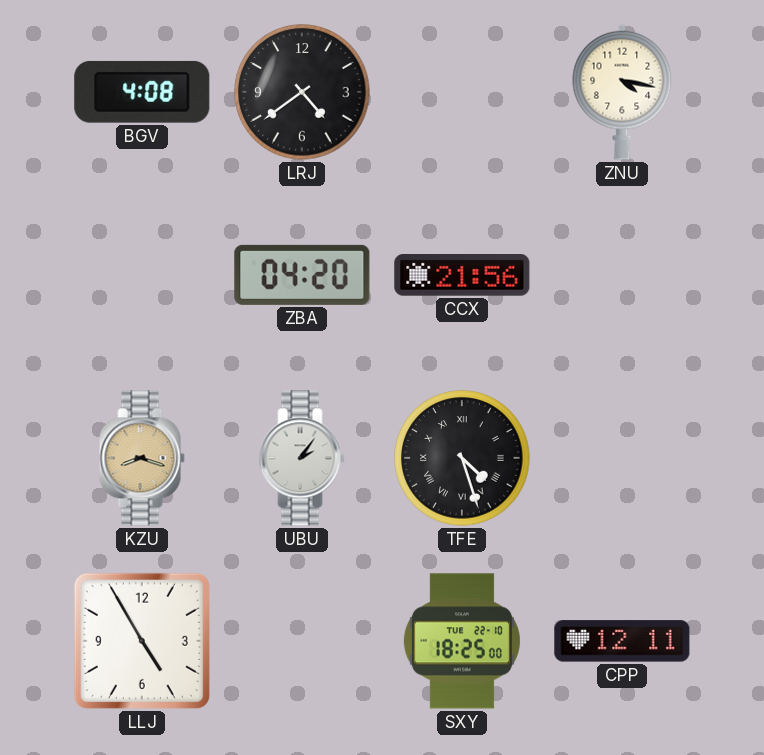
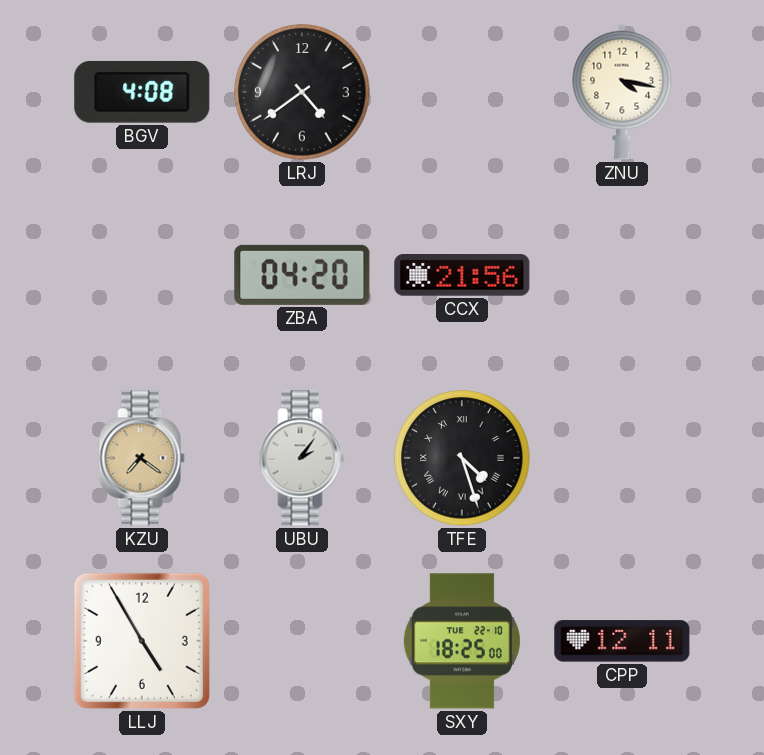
KZU: 8:18 -> 7:21 (142, 458)
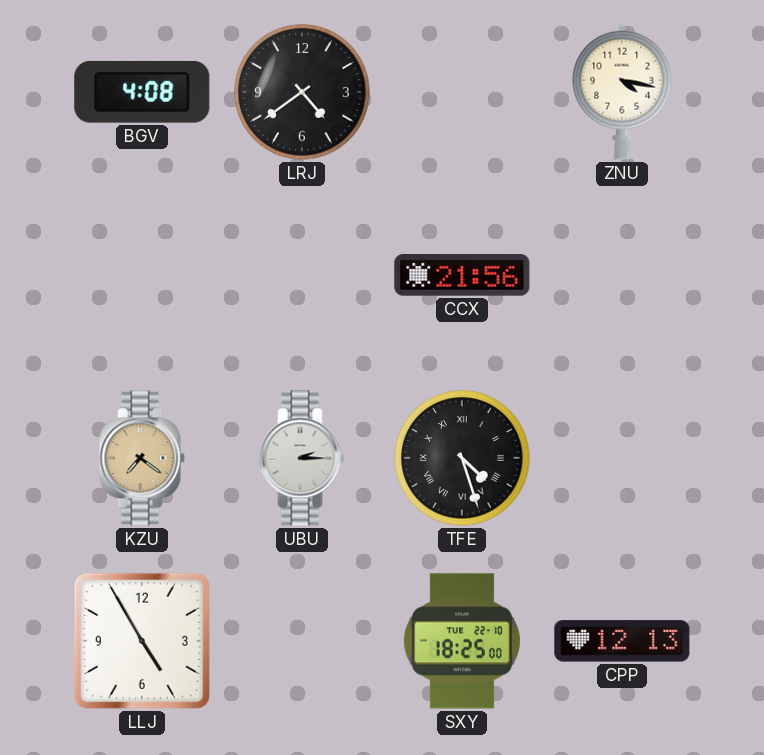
ZBA: 04:20 -> none (302, 275)
UBU: 2:06 -> 2:15 (302, 458)
CPP: 12:11 -> 12:13 (622, 641)
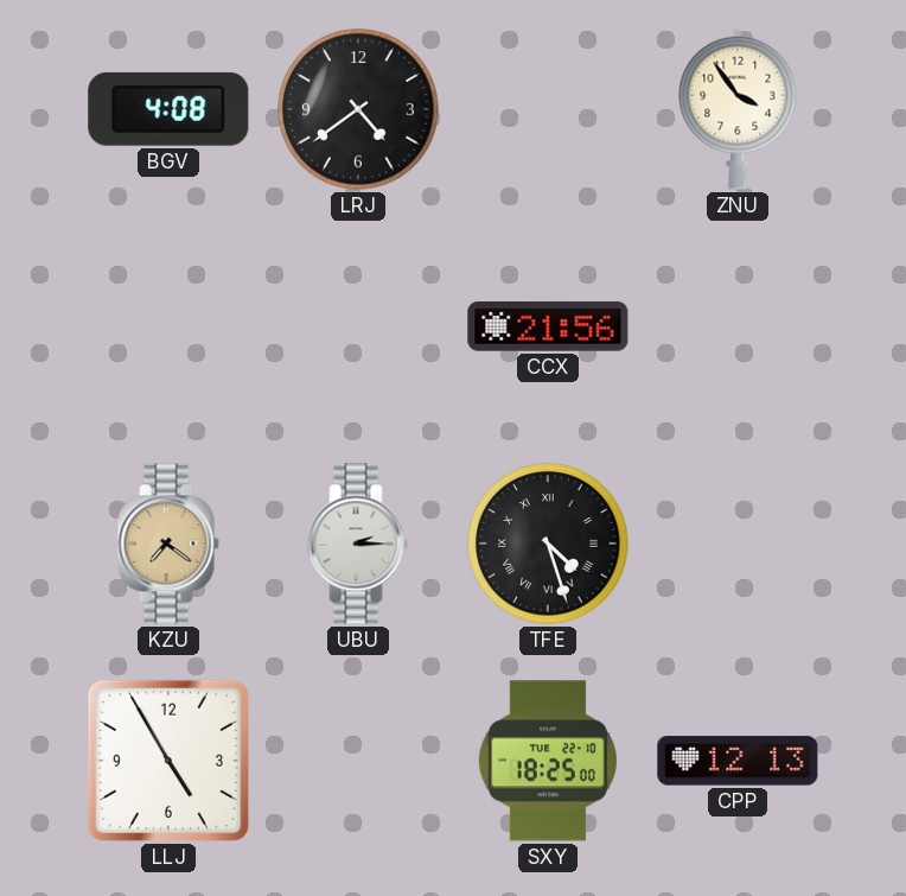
ZNU: 4:17 -> 3:54 (738, 109)
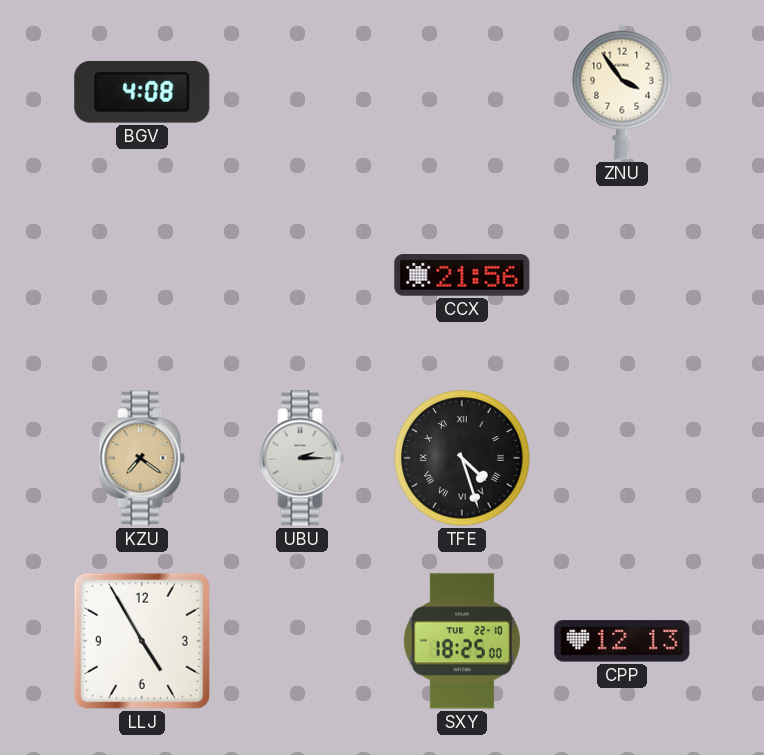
LRJ: 4:39 -> none (358, 109)
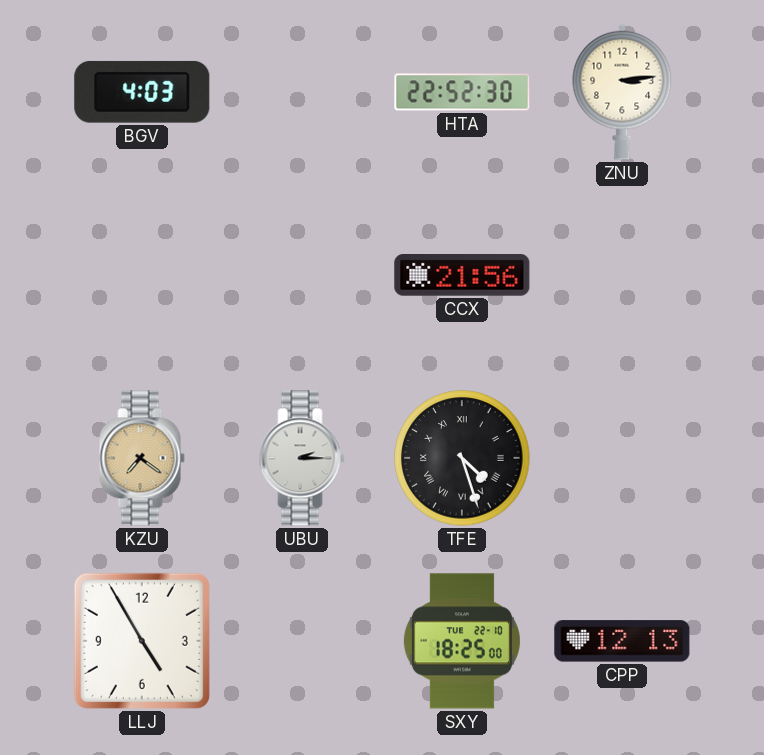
BGV: 4:08 -> 4:03 (142, 92)
HTA: none -> 22:52 (462, 92)
ZNU: 3:54 -> 3:14 (622, 92)
